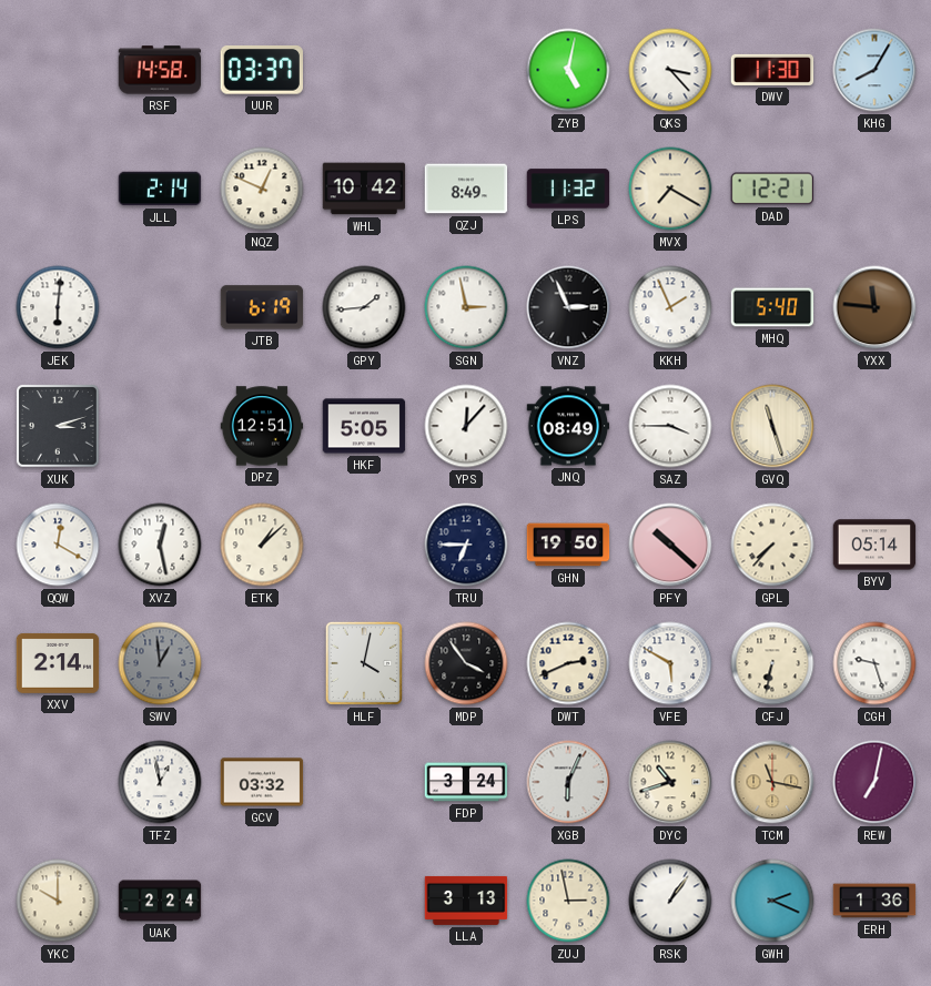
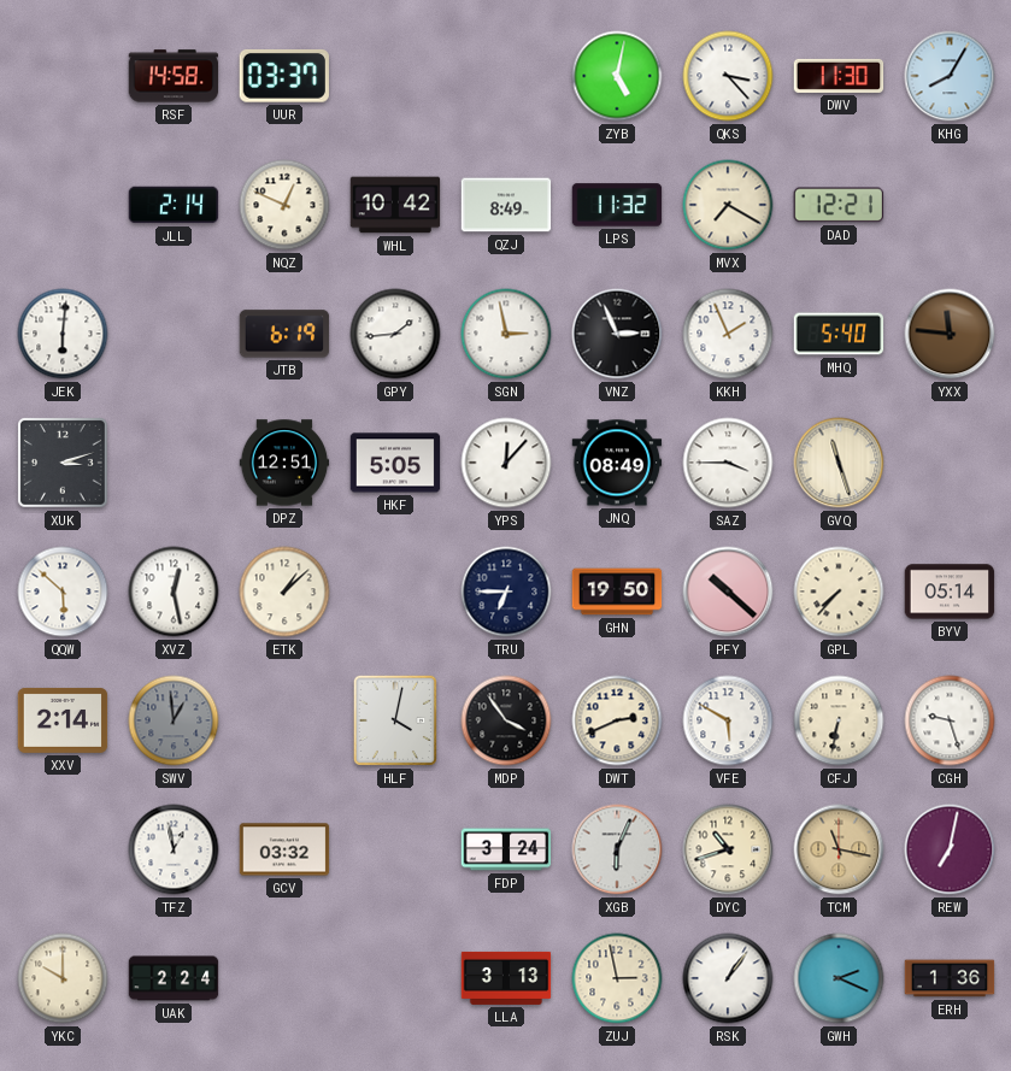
QQW: 12:20 -> 5:52 (63, 592)
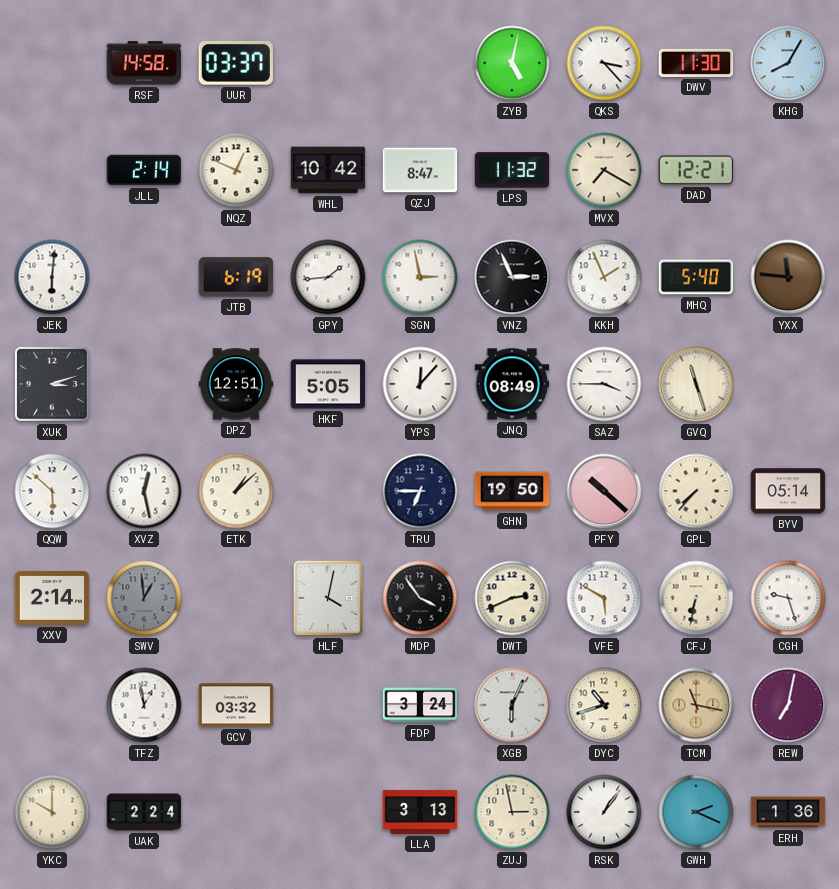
QZJ: 8:49 -> 8:47 (420, 170)
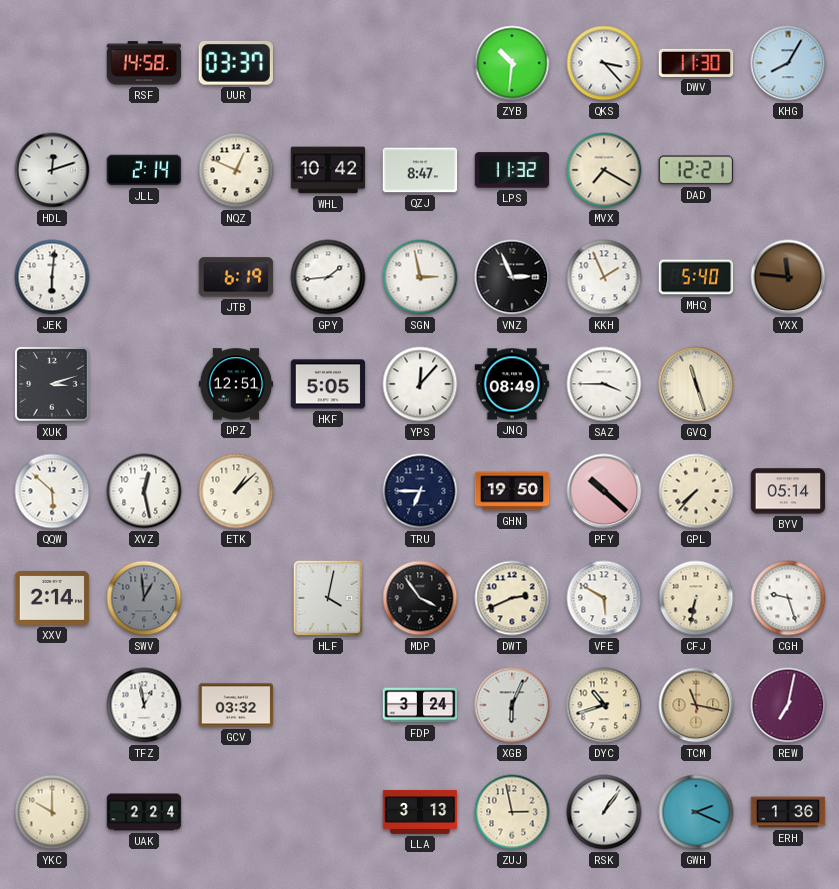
ZYB: 5:02 -> 10:31 (512, 63)
HDL: none -> 12:12 (52, 170)
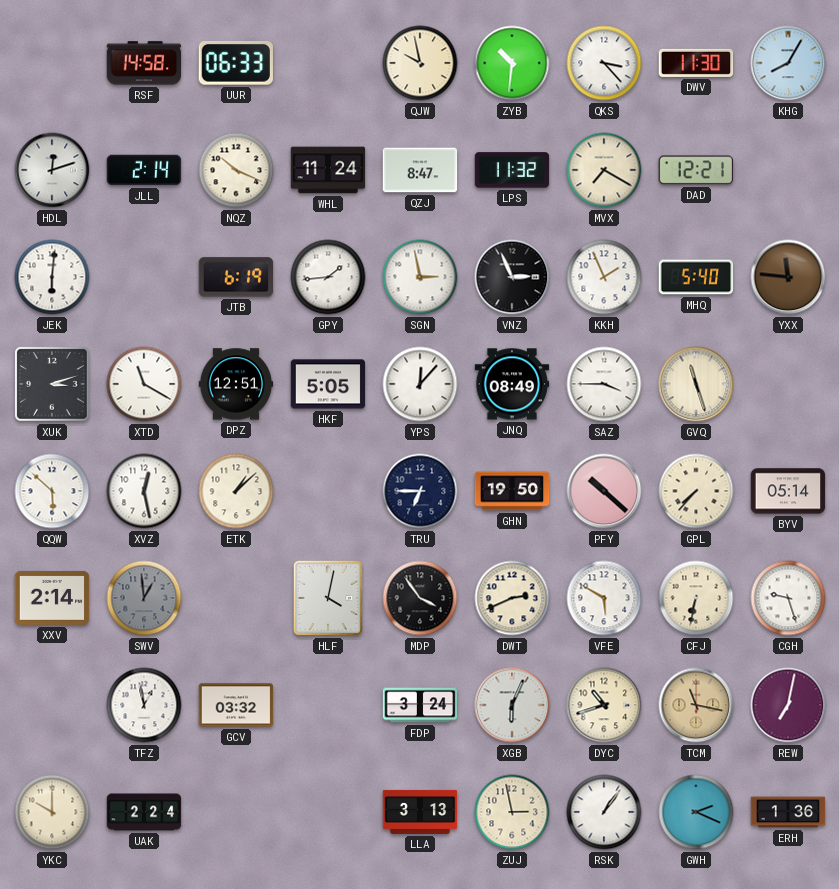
UUR: 03:37 -> 06:33 (236, 63)
QJW: none -> 9:58 (420, 63)
NQZ: 12:49 -> 10:19 (236, 170)
WHL: 10:42 -> 11:24 (328, 170)
XTD: none -> 11:20 (144, 384)
